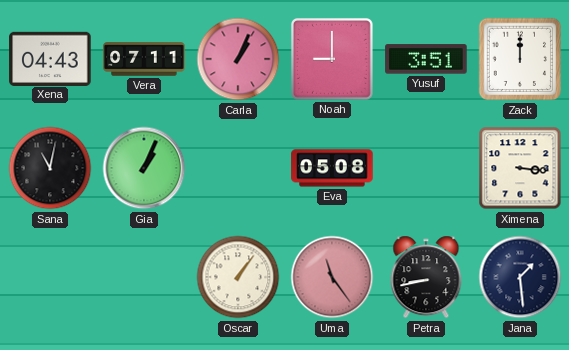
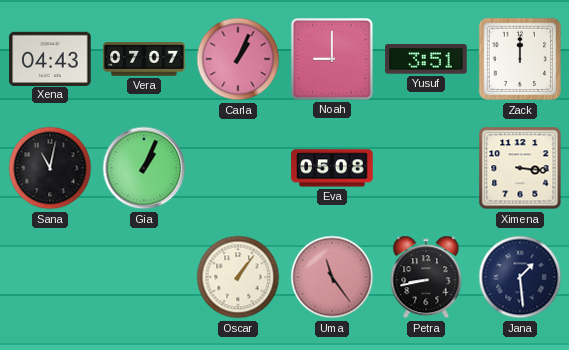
Vera: 07:11 -> 07:07 (144, 59)
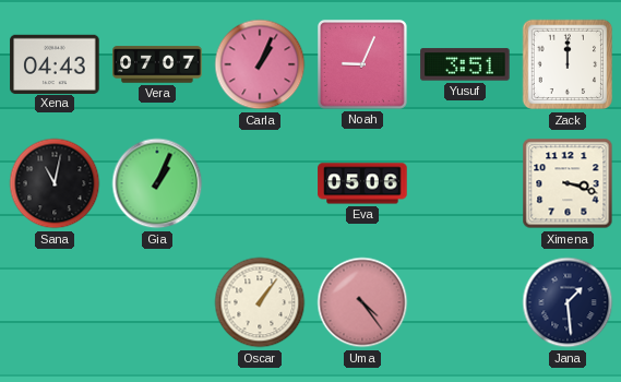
Noah: 9:00 -> 9:04 (362, 64)
Eva: 05:08 -> 05:06 (362, 183)
Ximena: 3:16 -> 3:18 (568, 183)
Uma: 11:24 -> 4:24 (362, 302)
Petra: 8:43 -> none (426, 277)
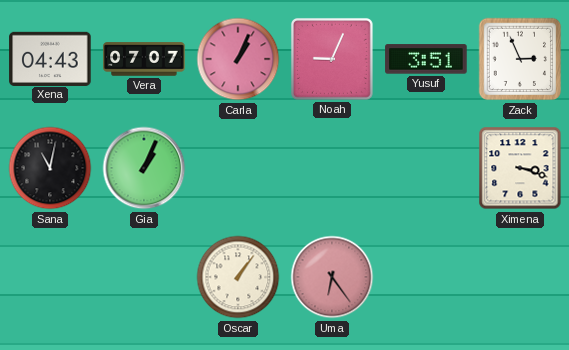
Zack: 12:00 -> 2:56 (520, 59)
Eva: 05:06 -> none (362, 183)
Uma: 4:24 -> 6:24 (332, 277)
Jana: 1:29 -> none (568, 302)
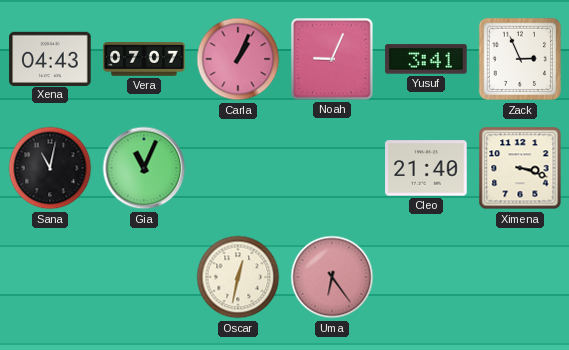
Yusuf: 3:51 -> 3:41 (426, 59)
Gia: 1:04 -> 11:04 (144, 168)
Cleo: none -> 21:40 (426, 168)
Oscar: 1:06 -> 12:32 (238, 277)
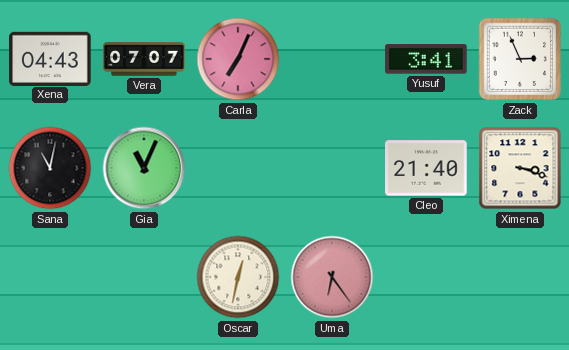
Carla: 1:04 -> 7:04 (238, 59)
Noah: 9:04 -> none (332, 59)
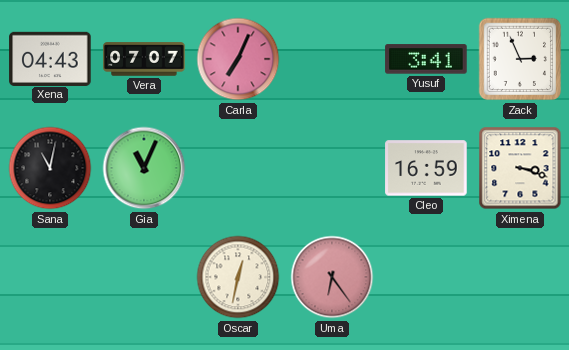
Cleo: 21:40 -> 16:59 (426, 168)
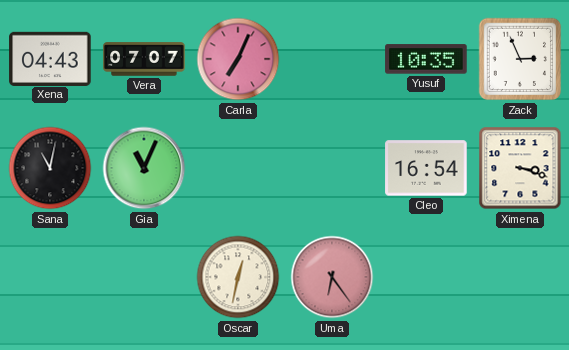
Yusuf: 3:41 -> 10:35 (426, 59)
Cleo: 16:59 -> 16:54 (426, 168)
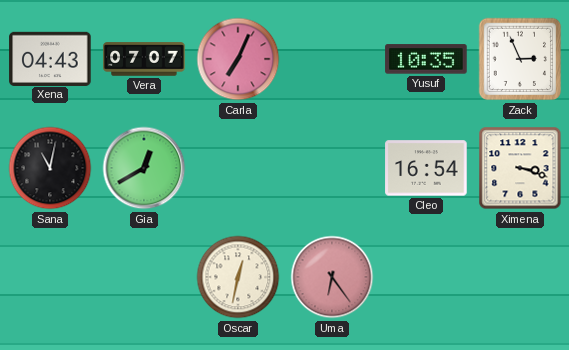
Gia: 11:04 -> 12:40 (144, 168)
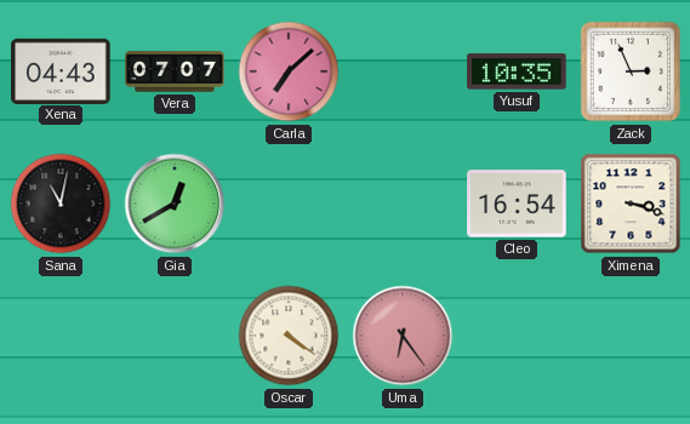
Carla: 7:04 -> 7:08 (289, 71)
Oscar: 12:32 -> 4:21 (289, 336)
